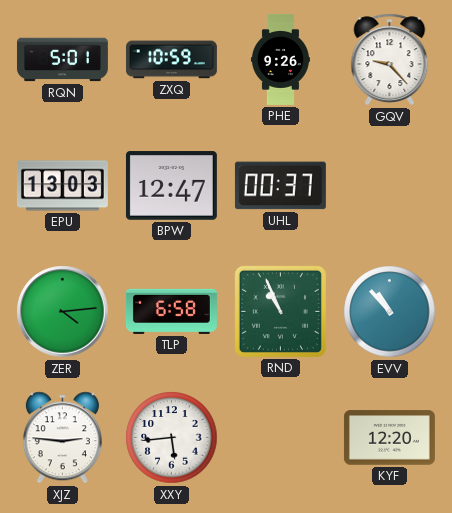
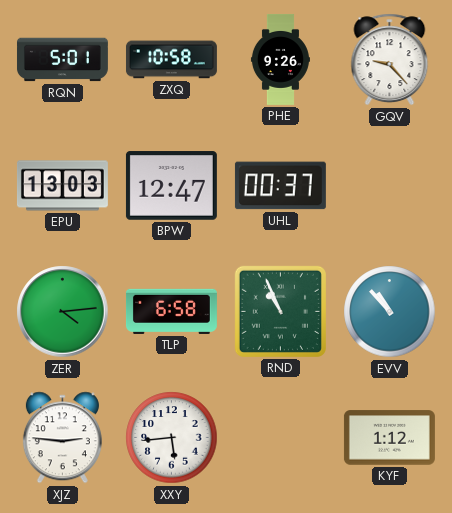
ZXQ: 10:59 -> 10:58 (171, 60)
KYF: 12:20 -> 1:12 (389, 438)
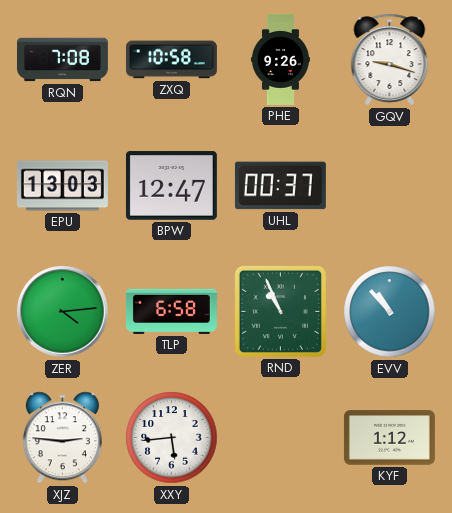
RQN: 5:01 -> 7:08 (62, 60)
GQV: 9:23 -> 9:18 (390, 60)
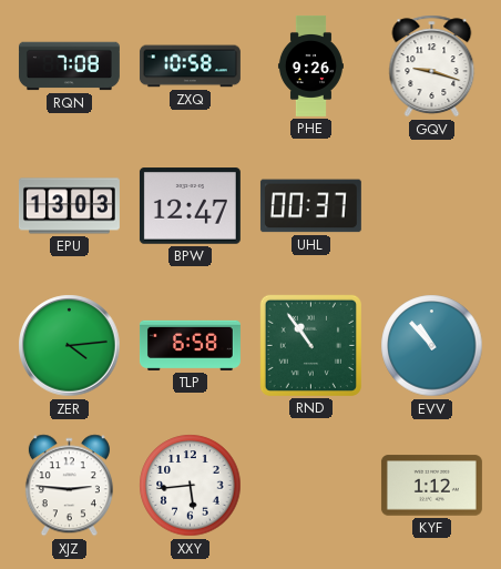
RND: 10:56 -> 10:54 (310, 345)
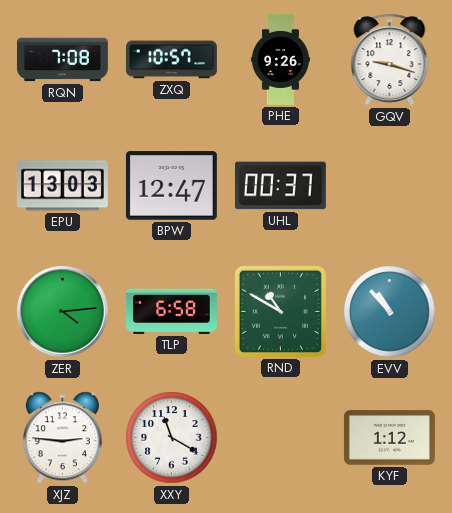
ZXQ: 10:58 -> 10:57 (171, 60)
RND: 10:54 -> 10:50 (280, 311)
XXY: 5:44 -> 11:20 (172, 438)
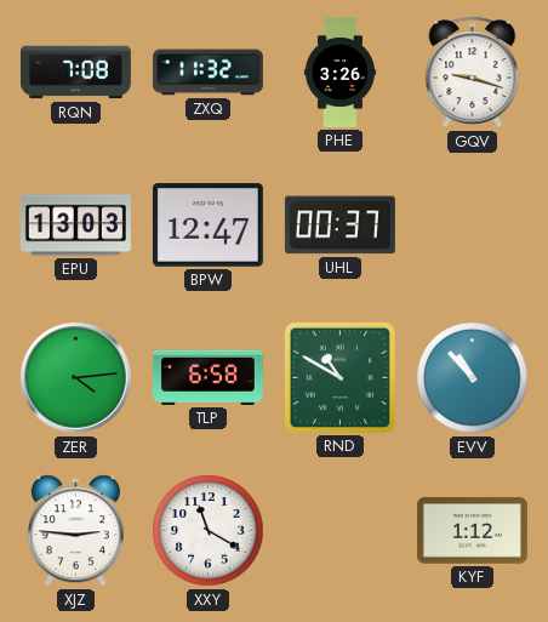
ZXQ: 10:57 -> 11:32 (207, 73)
PHE: 9:26 -> 3:26 (339, 72)
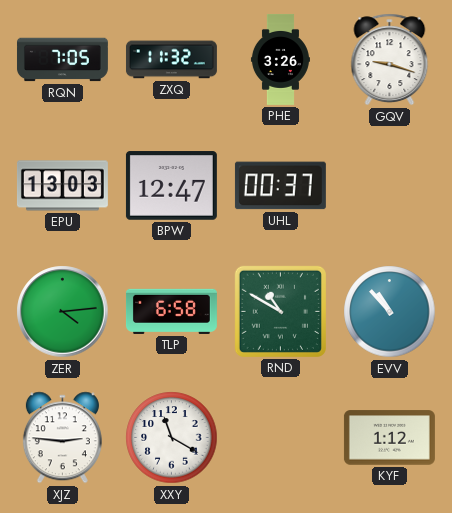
RQN: 7:08 -> 7:05 (62, 60)
